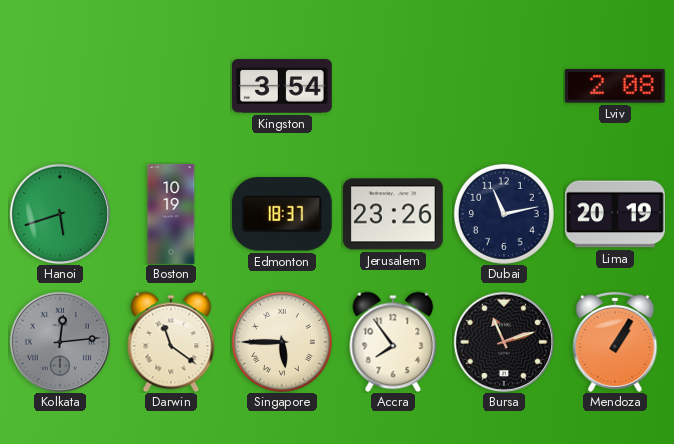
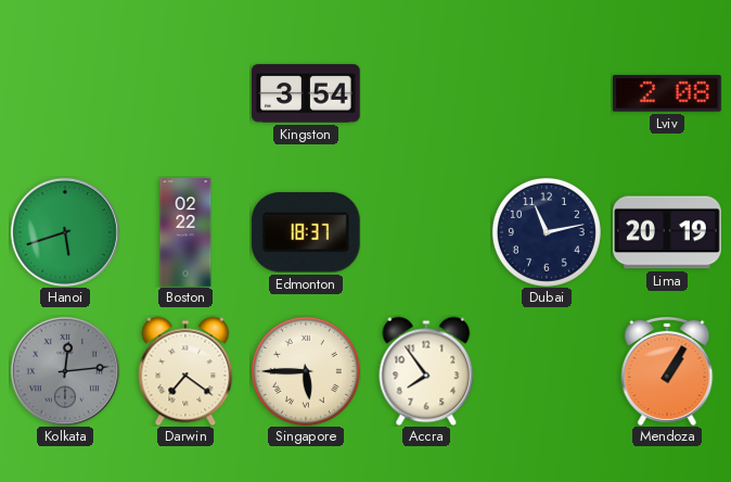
Boston: 10:19 -> 02:22 (185, 232)
Jerusalem: 23:26 -> none (394, 214)
Darwin: 11:21 -> 7:21 (185, 371)
Bursa: 11:12 -> none (503, 341)
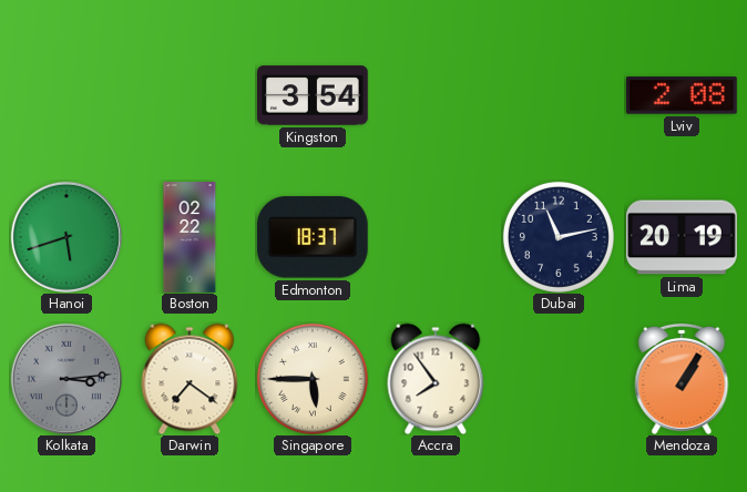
Kolkata: 12:14 -> 3:14 (65, 378)
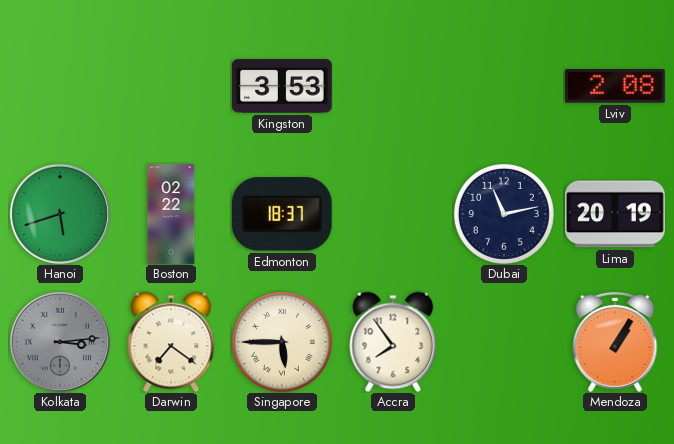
Kingston: 3:54 -> 3:53 (283, 86)
